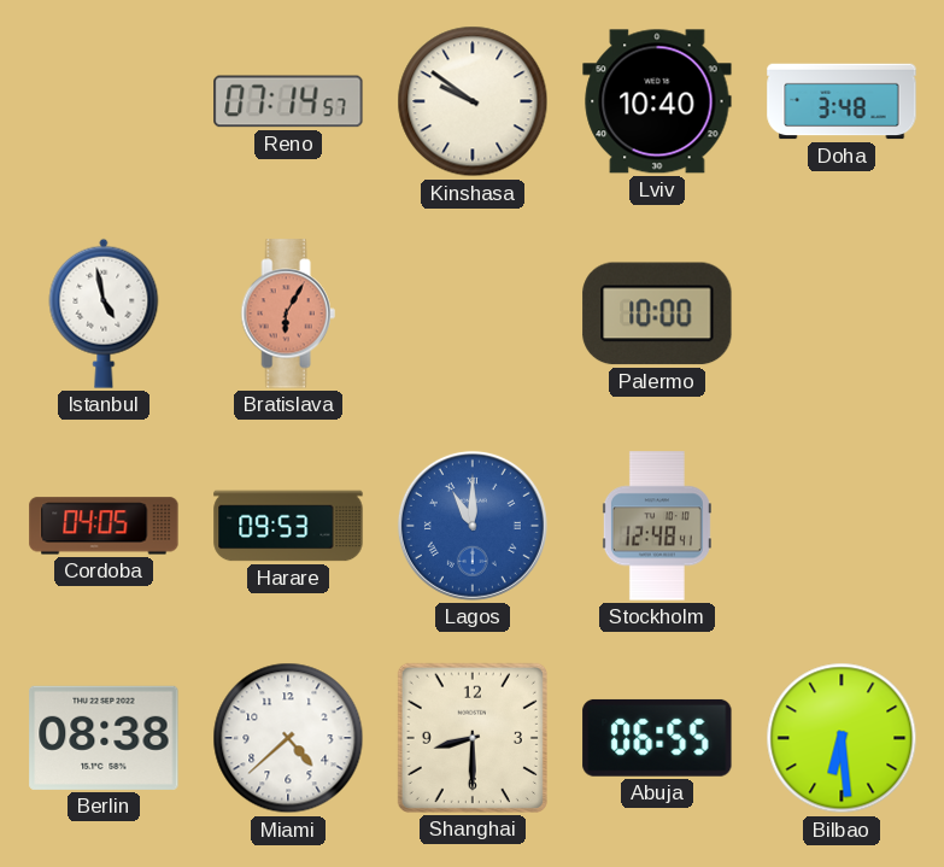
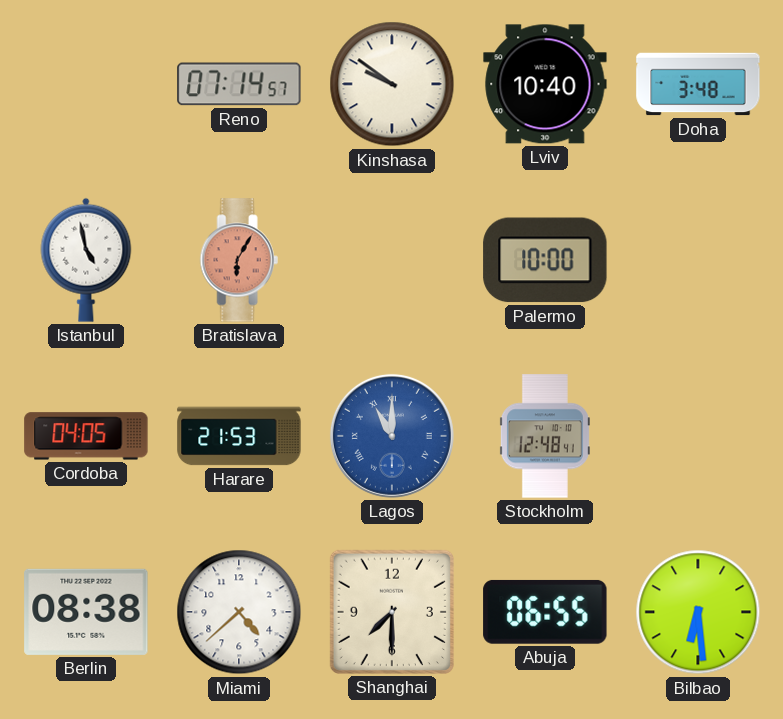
Harare: 09:53 -> 21:53 (239, 436)
Shanghai: 8:30 -> 7:30 (392, 612)
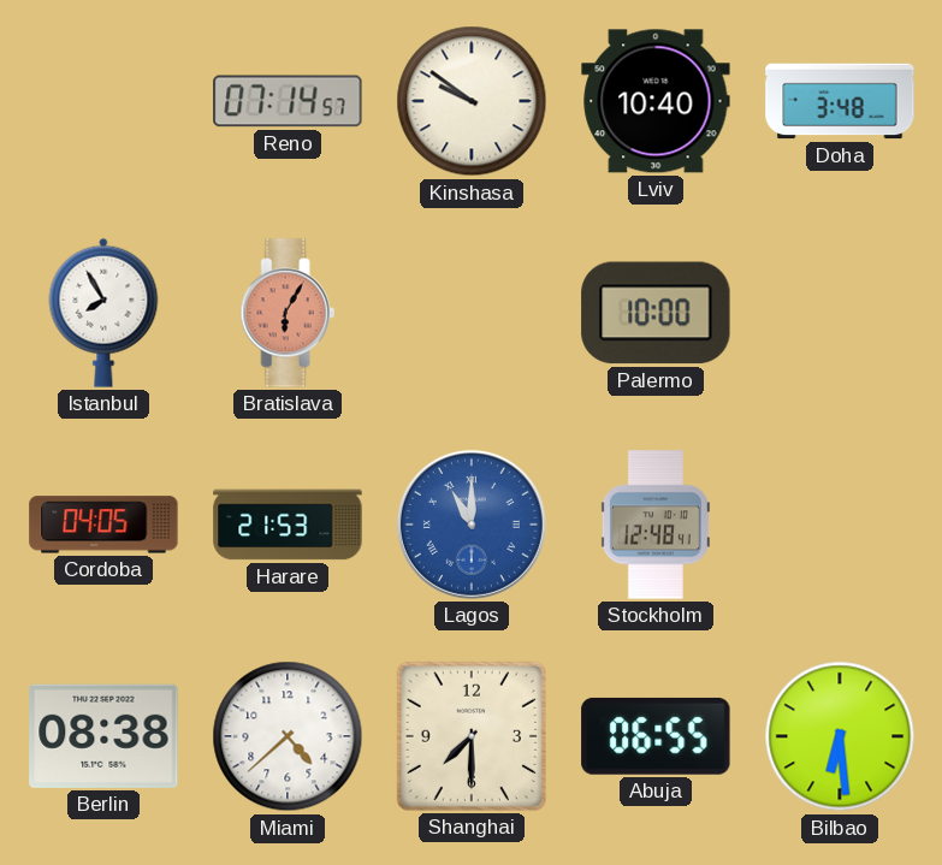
Istanbul: 4:58 -> 7:55 (103, 313)
